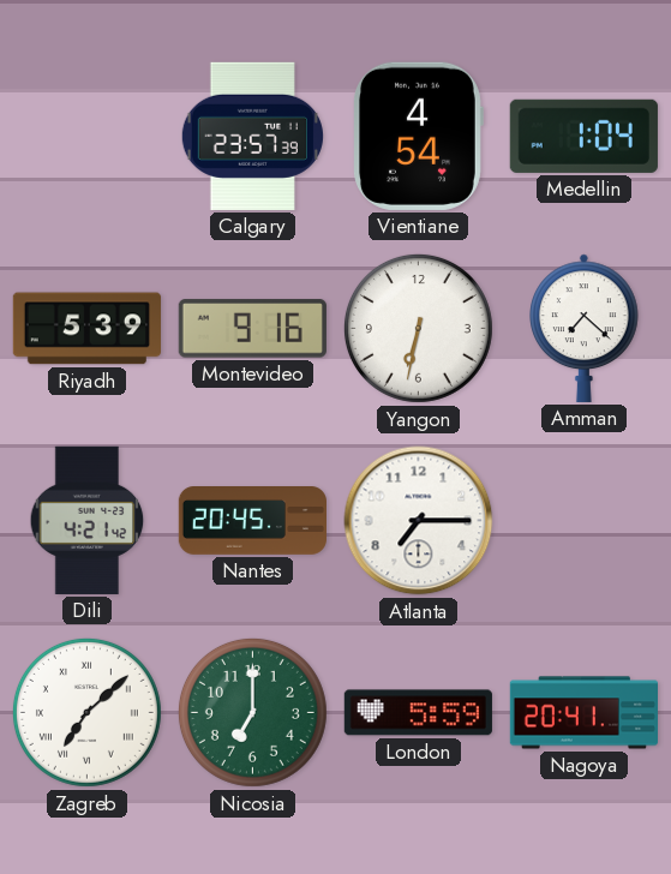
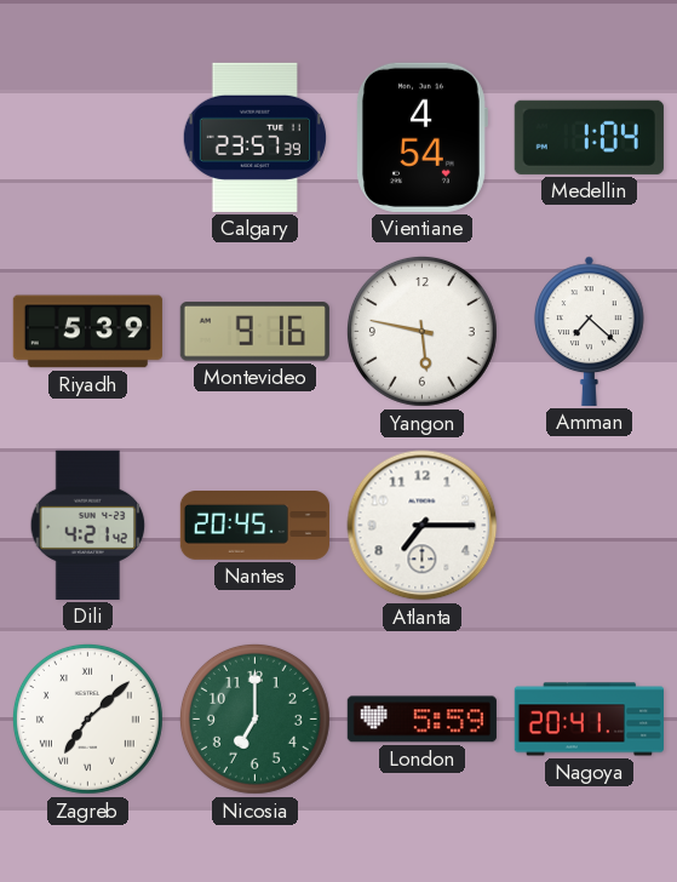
Yangon: 6:32 -> 5:47 (421, 331)
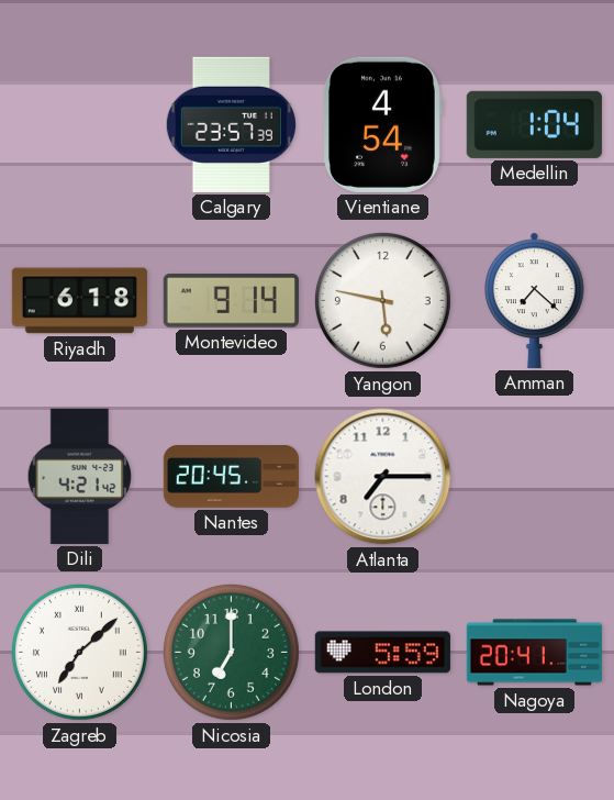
Riyadh: 5:39 -> 6:18 (79, 301)
Montevideo: 9:16 -> 9:14 (231, 301)
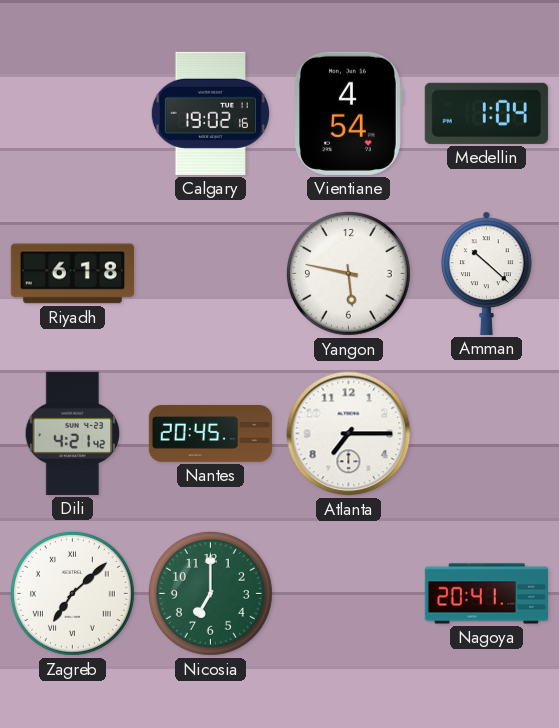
Calgary: 23:57 -> 19:02 (210, 113)
Montevideo: 9:14 -> none (231, 301)
Amman: 7:22 -> 10:22 (487, 273)
London: 5:59 -> none (382, 653)
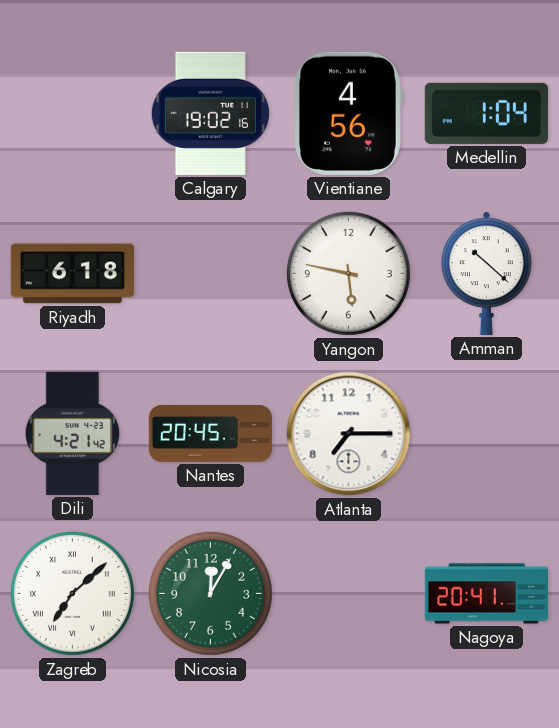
Vientiane: 4:54 -> 4:56 (349, 113)
Nicosia: 7:00 -> 12:05 (210, 593)
